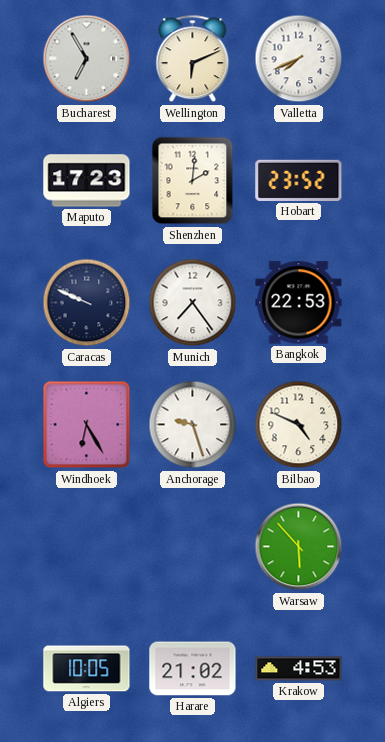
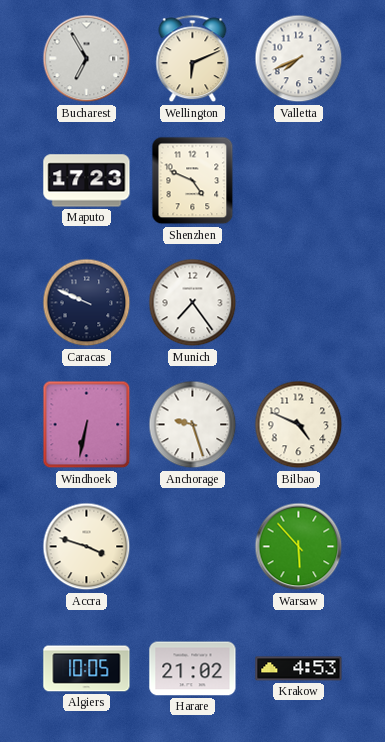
Shenzhen: 2:01 -> 4:49 (193, 181)
Hobart: 23:52 -> none (299, 180)
Bangkok: 22:53 -> none (299, 303)
Windhoek: 6:25 -> 6:32 (87, 425)
Accra: none -> 3:48 (87, 547)
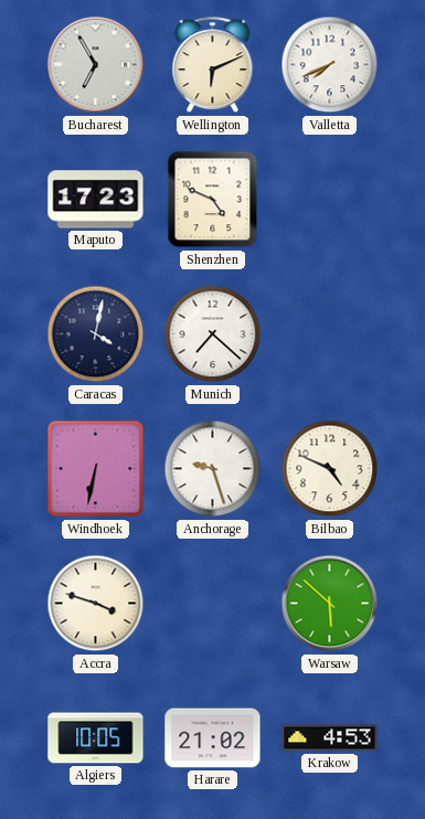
Caracas: 9:49 -> 4:02 (96, 334)
Munich: 7:24 -> 7:22 (213, 334)
Warsaw: 5:53 -> 5:52 (330, 604)
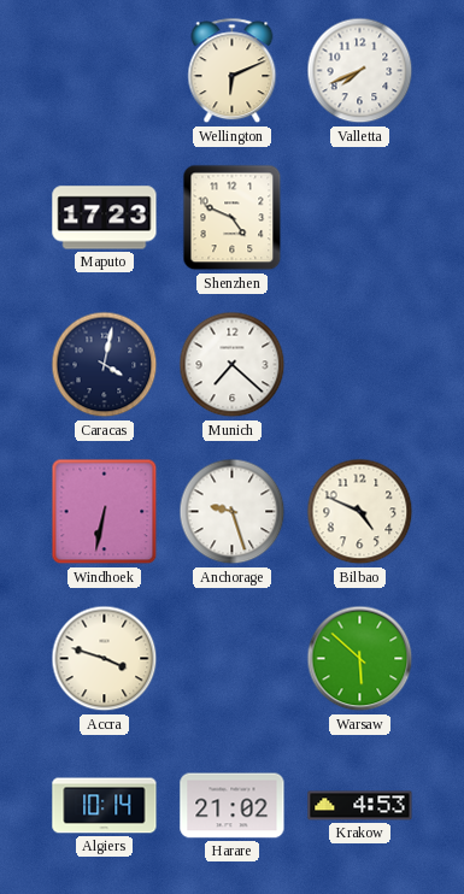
Bucharest: 6:55 -> none (96, 65)
Algiers: 10:05 -> 10:14 (105, 806)
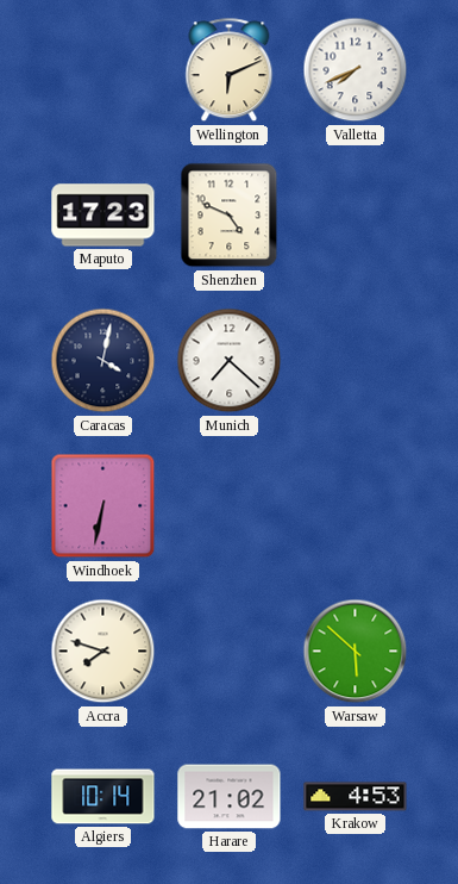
Anchorage: 9:27 -> none (233, 512)
Bilbao: 4:49 -> none (360, 512)
Accra: 3:48 -> 7:48 (103, 652)
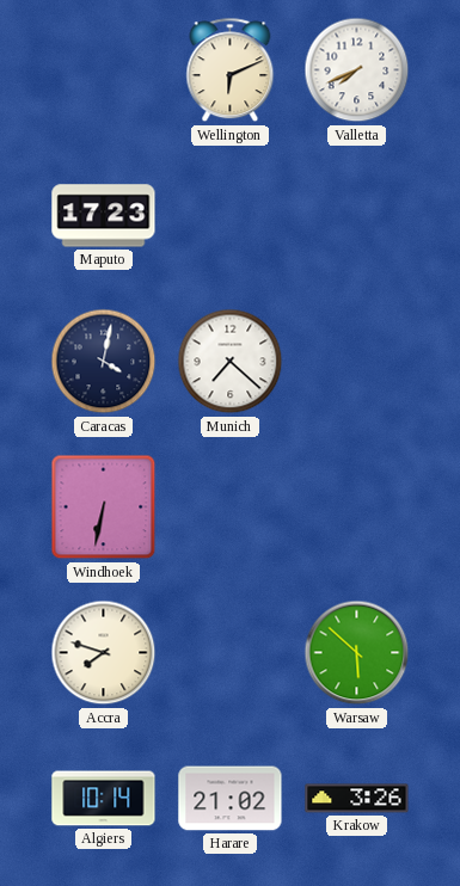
Shenzhen: 4:49 -> none (230, 216)
Krakow: 4:53 -> 3:26 (357, 799)
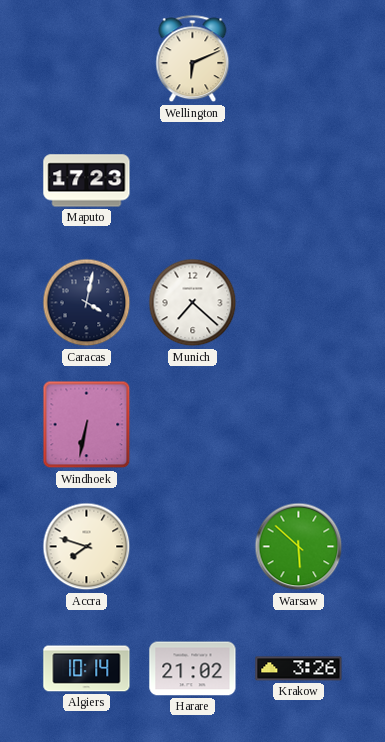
Valletta: 7:41 -> none (357, 70)
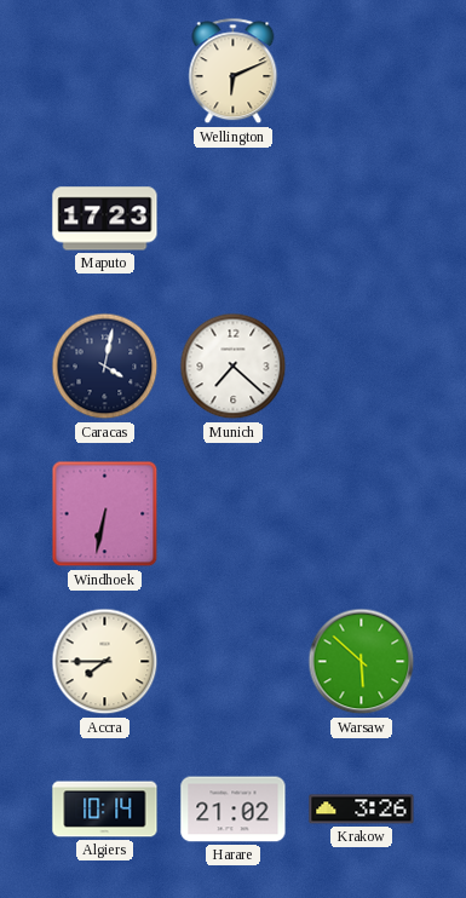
Accra: 7:48 -> 7:45 (105, 662)
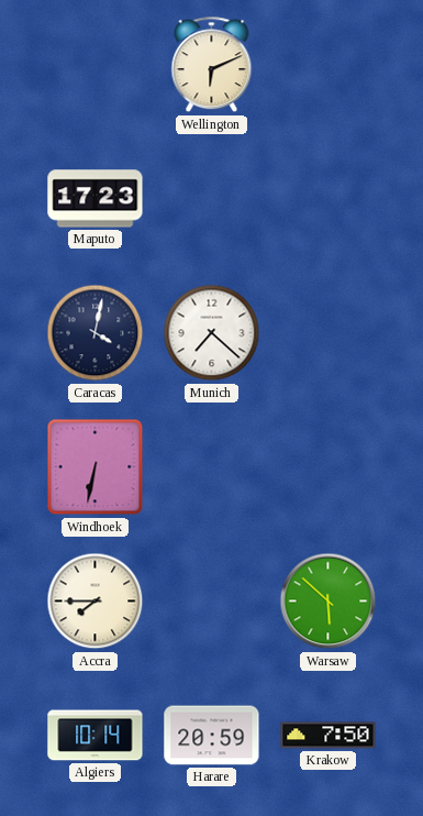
Harare: 21:02 -> 20:59 (212, 736)
Krakow: 3:26 -> 7:50 (329, 736)
